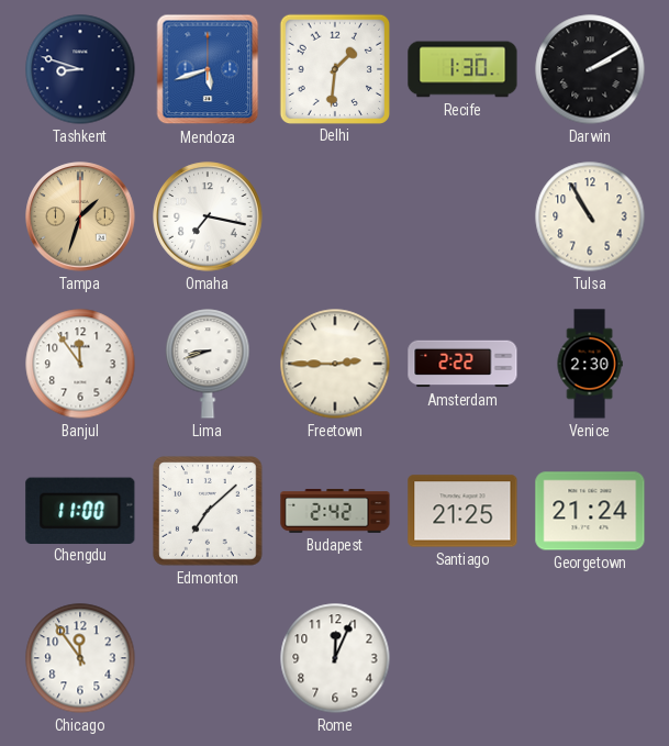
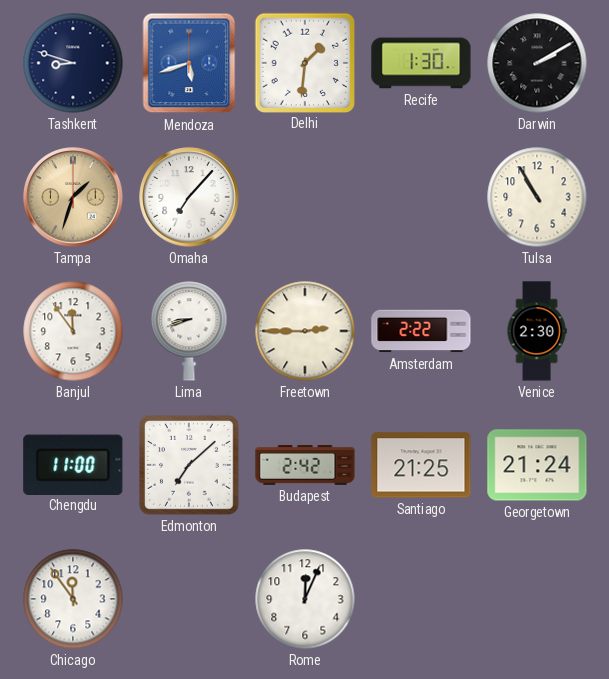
Omaha: 7:17 -> 7:07 (189, 197)
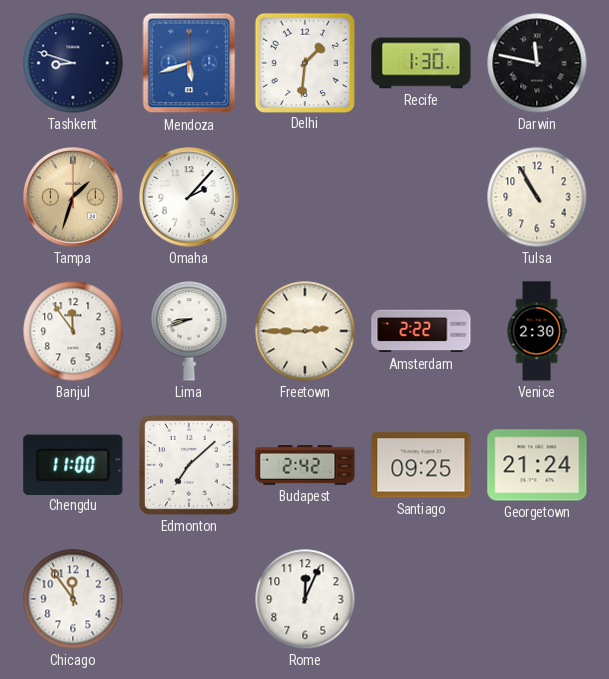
Darwin: 2:10 -> 11:47 (537, 63)
Omaha: 7:07 -> 2:07 (189, 197)
Santiago: 21:25 -> 09:25 (421, 465)
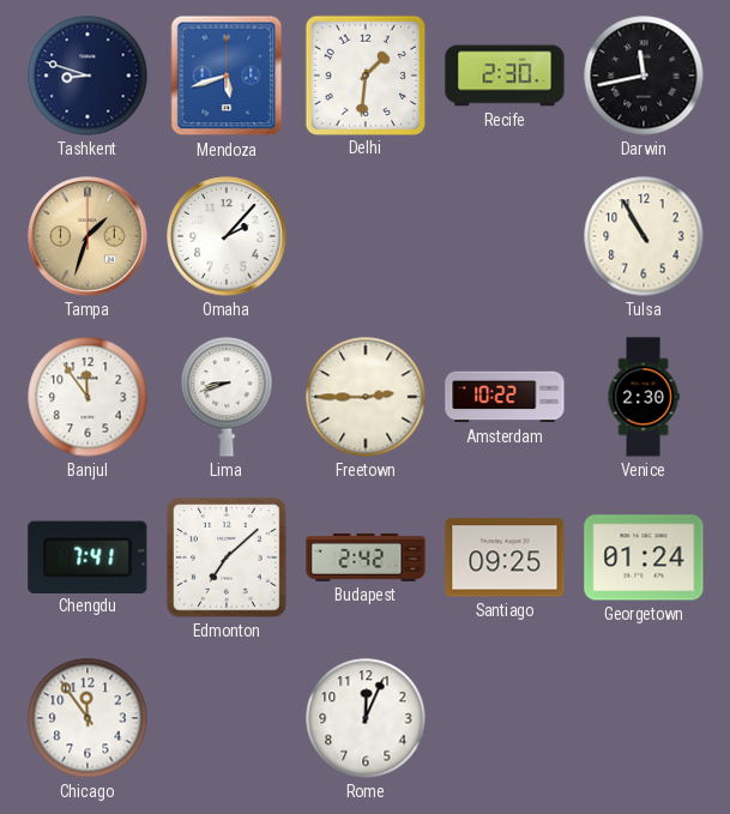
Recife: 1:30 -> 2:30 (505, 76)
Darwin: 11:47 -> 11:43 (644, 76)
Amsterdam: 2:22 -> 10:22 (505, 397)
Chengdu: 11:00 -> 7:41 (88, 556)
Georgetown: 21:24 -> 01:24 (644, 557)
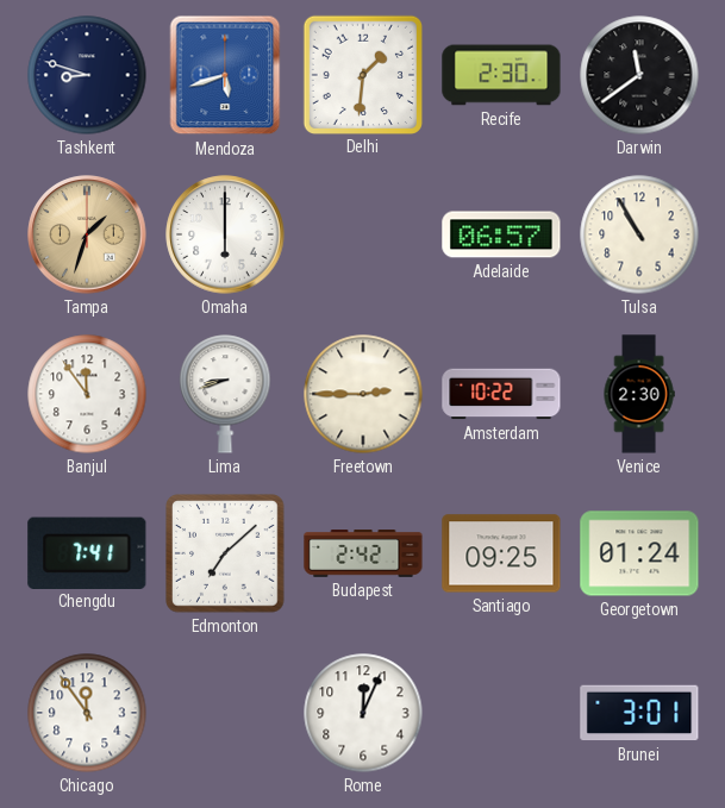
Darwin: 11:43 -> 11:39 (639, 75)
Omaha: 2:07 -> 6:00 (225, 234)
Adelaide: none -> 06:57 (501, 234)
Brunei: none -> 3:01 (639, 713)
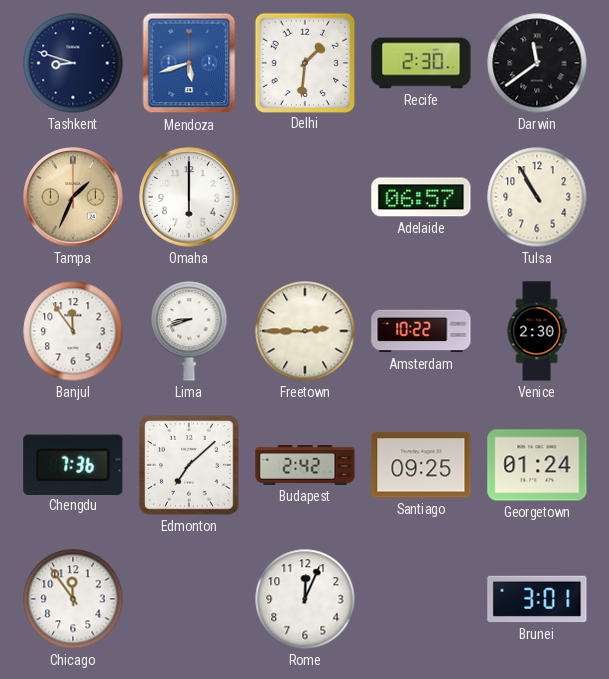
Tampa: 1:33 -> 1:34 (73, 197)
Chengdu: 7:41 -> 7:36 (73, 464)
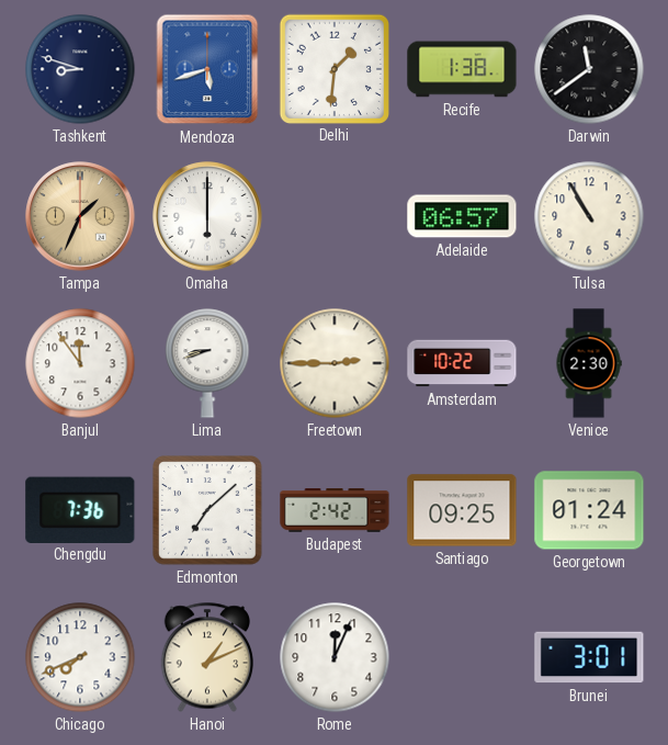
Recife: 2:30 -> 1:38 (462, 69)
Chicago: 11:54 -> 7:41 (80, 657)
Hanoi: none -> 1:11 (206, 657)
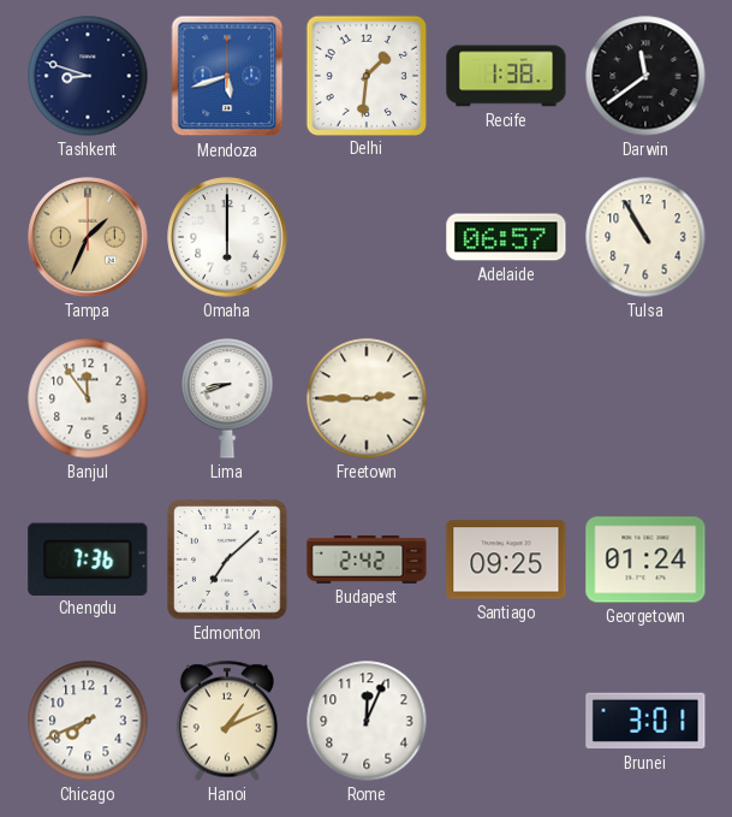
Amsterdam: 10:22 -> none (462, 363)
Venice: 2:30 -> none (589, 363)
